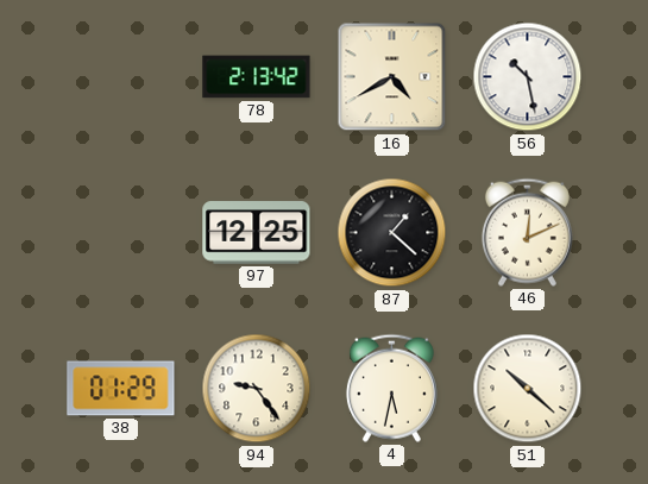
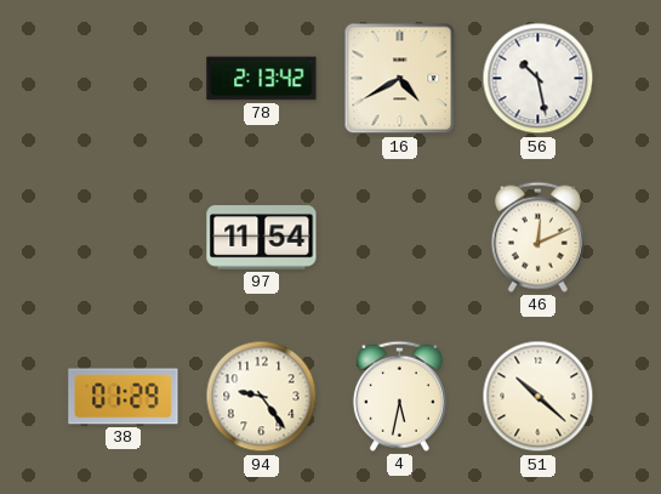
97: 12:25 -> 11:54 (262, 238)
87: 1:22 -> none (392, 233)
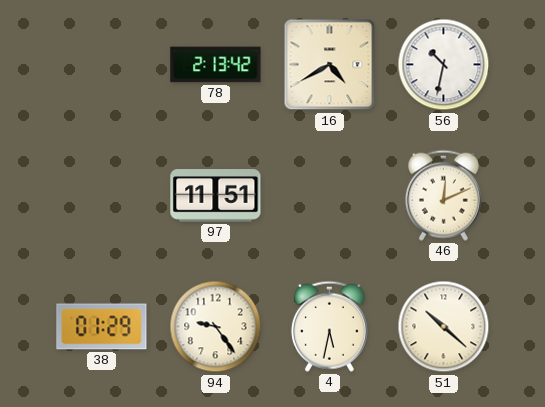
56: 10:28 -> 10:32 (444, 65)
97: 11:54 -> 11:51 (216, 196)
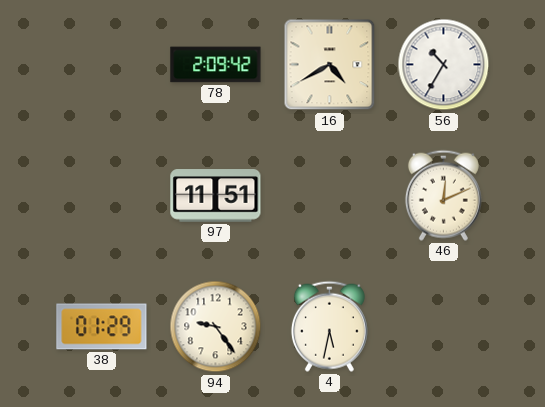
78: 2:13 -> 2:09 (216, 65)
56: 10:32 -> 10:35 (444, 65)
51: 10:22 -> none (444, 327)
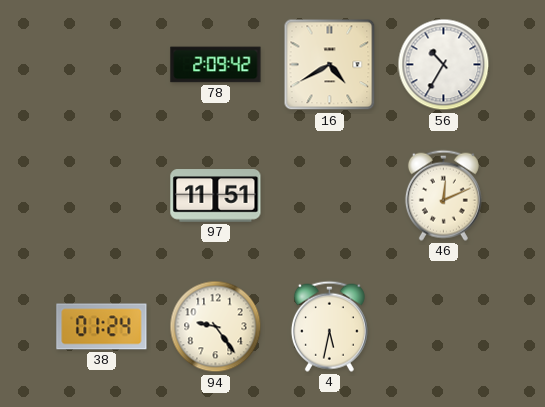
38: 01:29 -> 01:24 (102, 327)
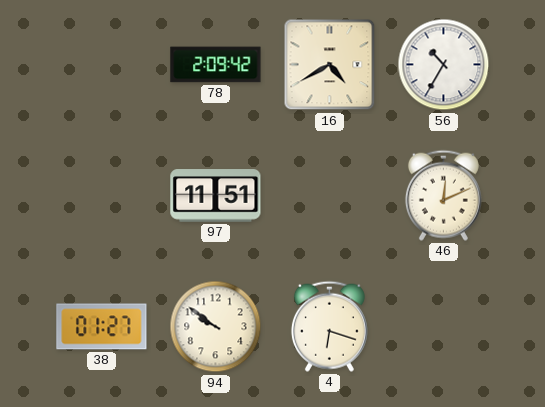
38: 01:24 -> 01:27 (102, 327)
94: 9:24 -> 9:51 (216, 327)
4: 5:32 -> 6:18 (329, 326)
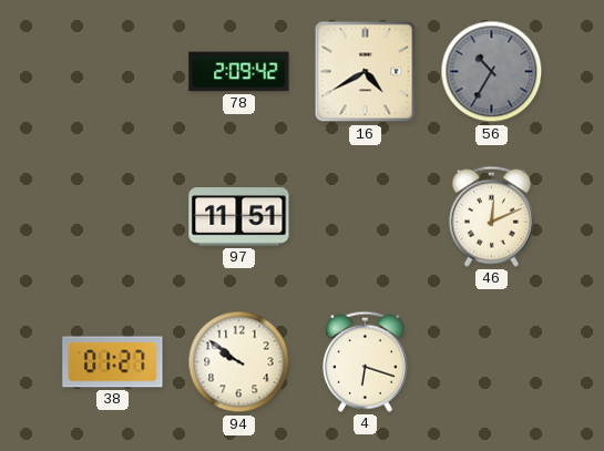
56 dial: white -> grey (492, 72)
